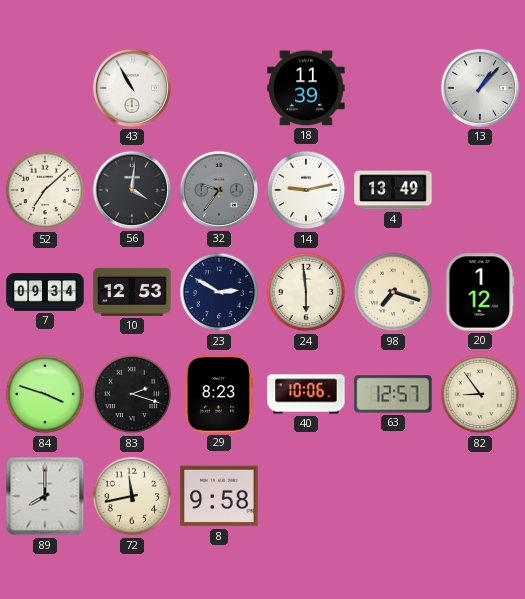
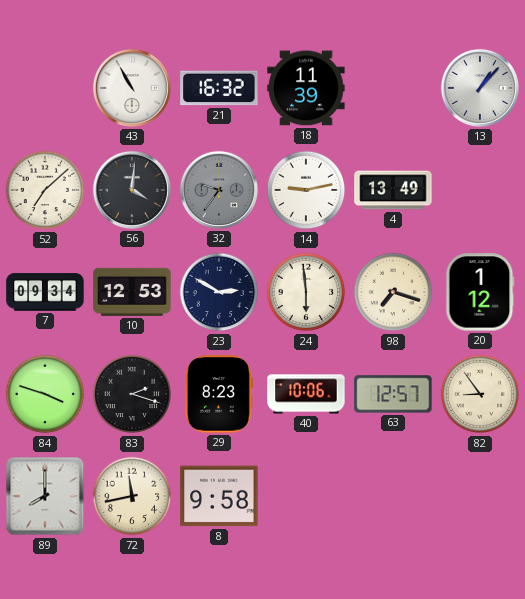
21: none -> 16:32 (219, 88)
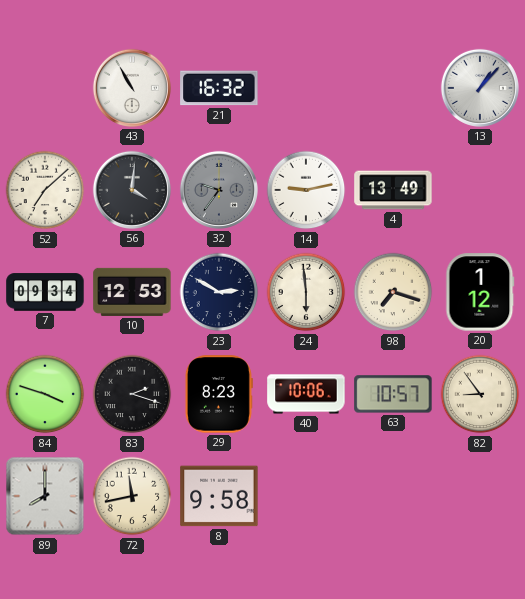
18: 11:39 -> none (306, 88)
63: 12:57 -> 10:57 (393, 394)
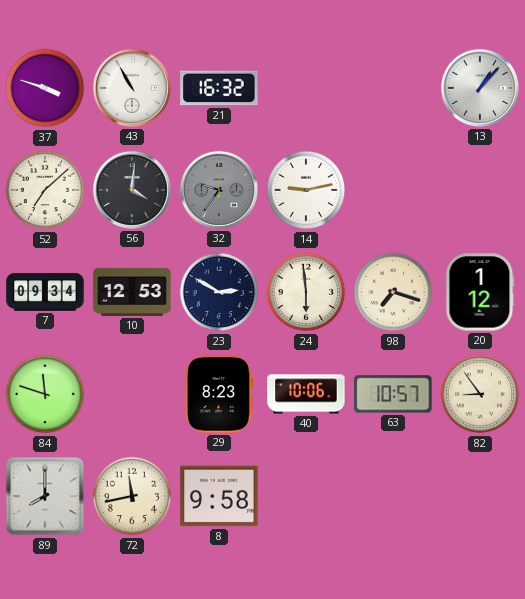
37: none -> 3:48 (45, 88)
4: 13:49 -> none (393, 190)
84: 3:48 -> 11:48 (45, 394)
83: 2:18 -> none (132, 394)
